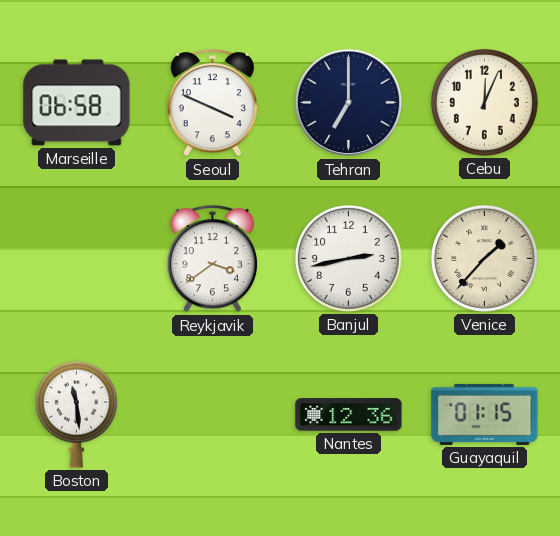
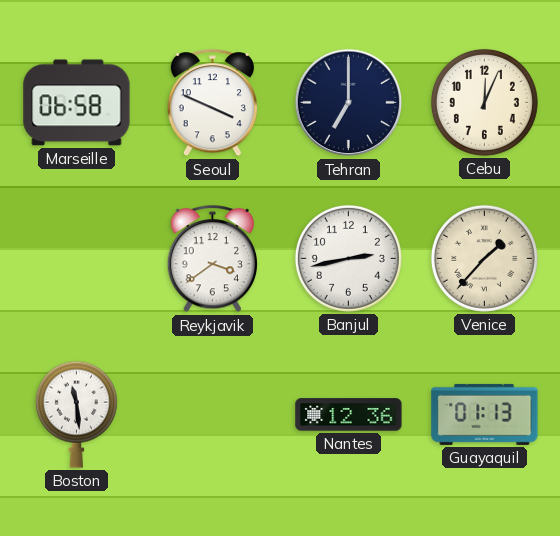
Guayaquil: 01:15 -> 01:13 (485, 414)
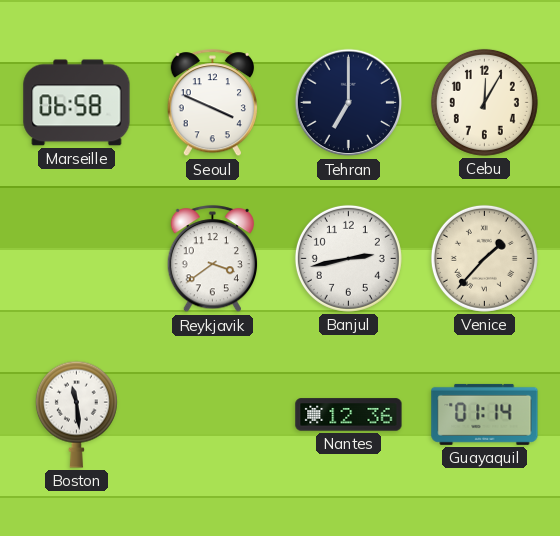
Cebu: 12:04 -> 12:05 (484, 102)
Guayaquil: 01:13 -> 01:14 (485, 414)
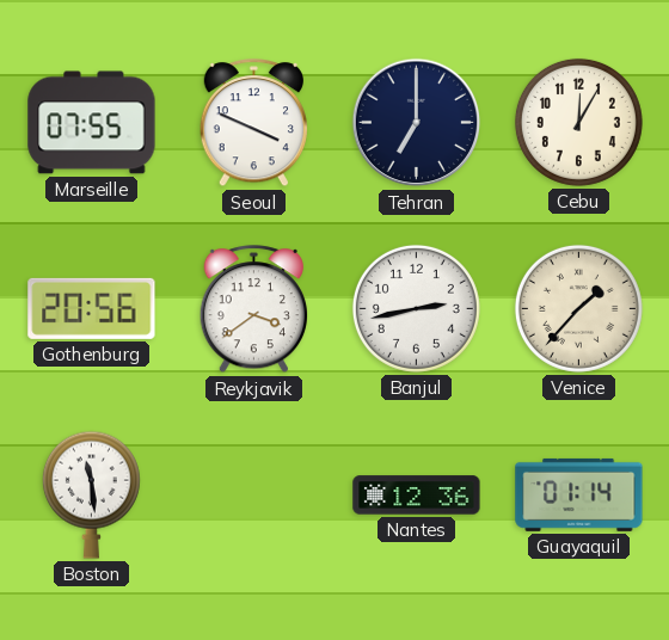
Marseille: 06:58 -> 07:55 (92, 123)
Gothenburg: none -> 20:56 (92, 308)
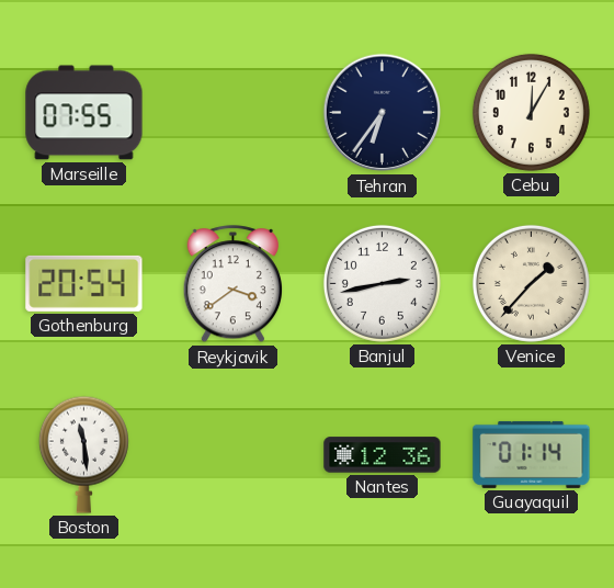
Seoul: 3:49 -> none (253, 123)
Tehran: 7:00 -> 6:36 (383, 113)
Gothenburg: 20:56 -> 20:54 (84, 283)
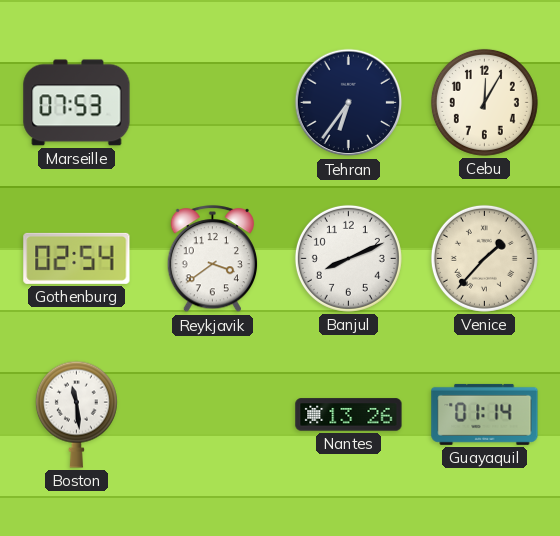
Marseille: 07:55 -> 07:53 (77, 103)
Gothenburg: 20:54 -> 02:54 (77, 258)
Banjul: 2:43 -> 8:11 (348, 258)
Nantes: 12:36 -> 13:26 (349, 415)
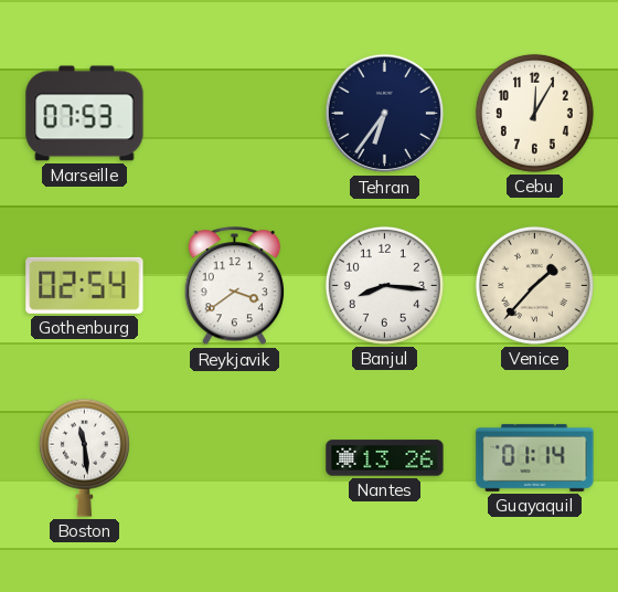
Banjul: 8:11 -> 8:16 (384, 285)
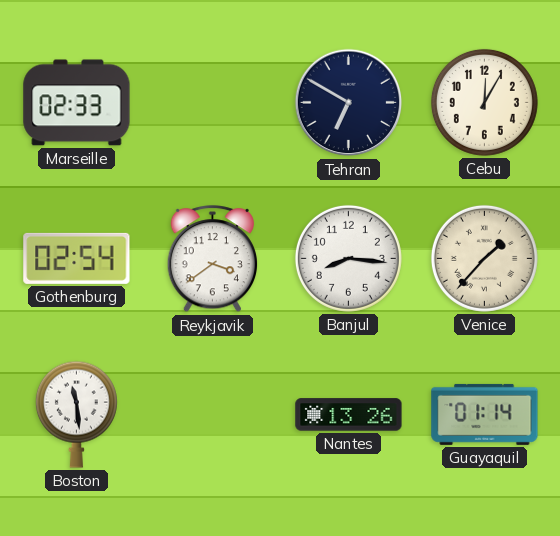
Marseille: 07:53 -> 02:33 (77, 103)
Tehran: 6:36 -> 6:50 (349, 103)
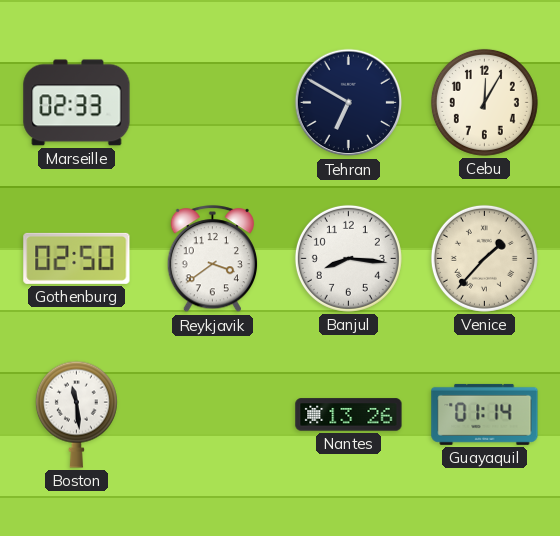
Gothenburg: 02:54 -> 02:50 (77, 258)
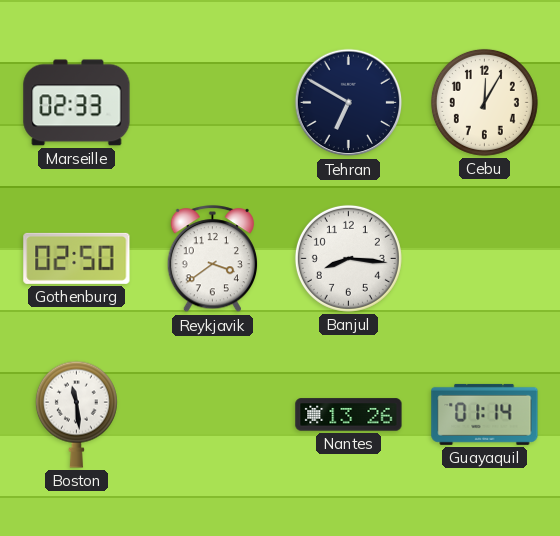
Venice: 1:37 -> none (484, 258)
